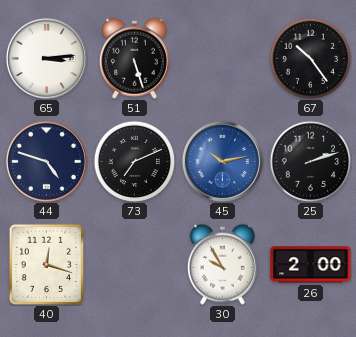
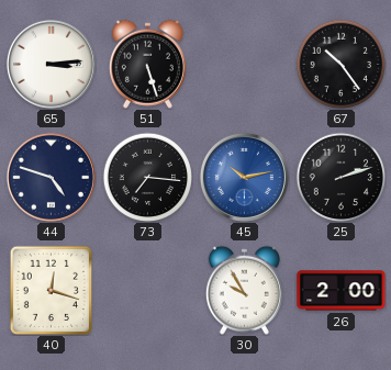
73: 7:11 -> 7:16 (147, 177)
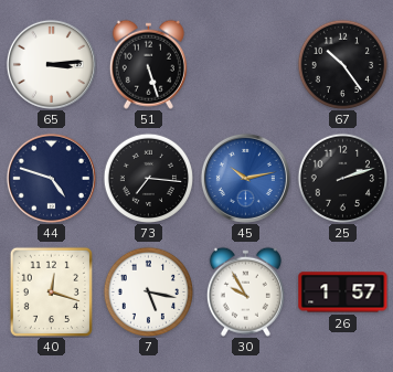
7: none -> 5:17 (148, 291)
26: 2:00 -> 1:57 (343, 293)
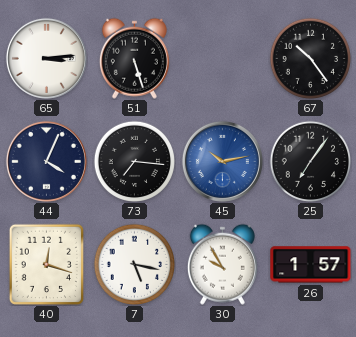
44: 4:48 -> 4:04 (46, 161)
25: 2:12 -> 7:06 (310, 161)
